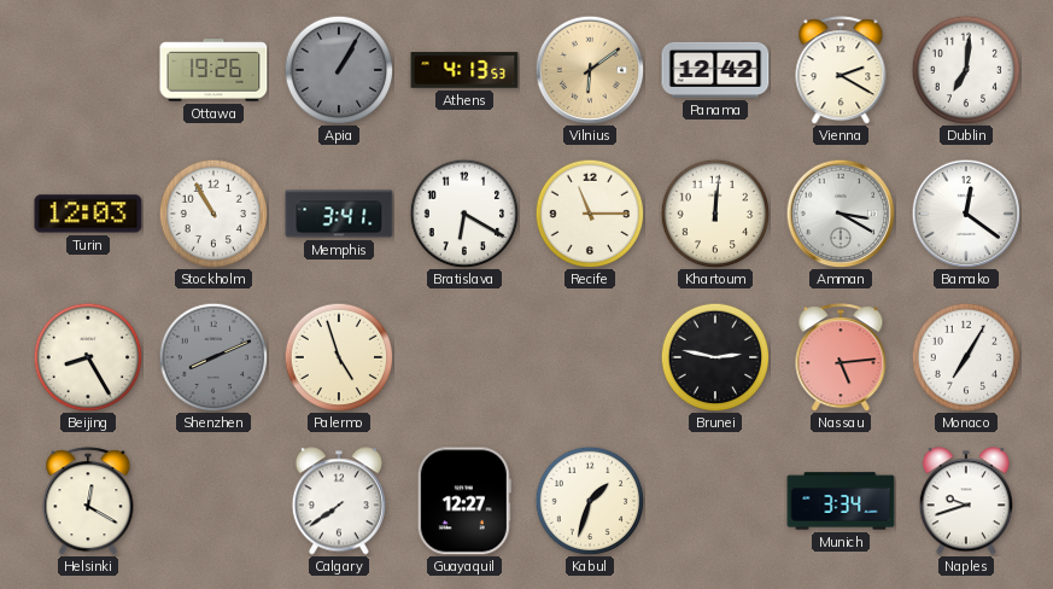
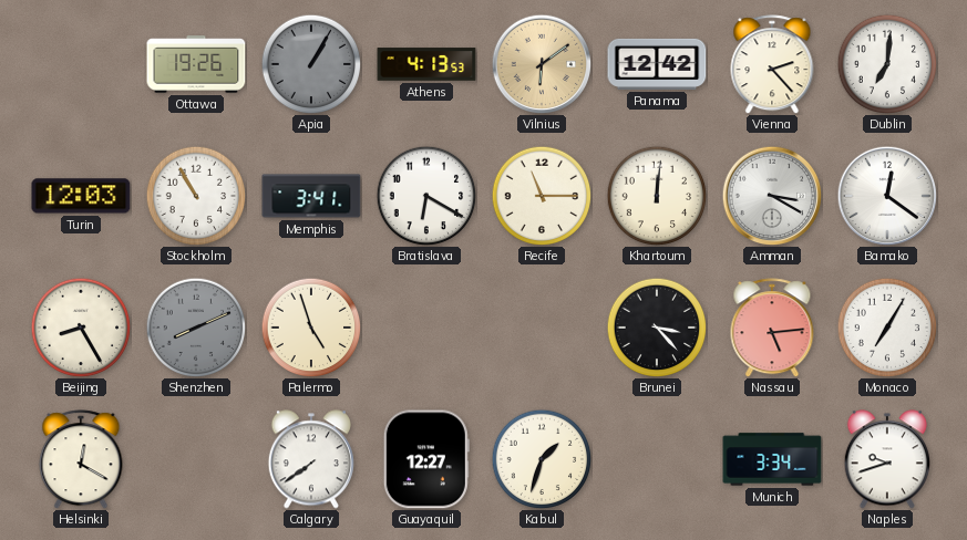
Vienna: 2:20 -> 2:23 (772, 64)
Brunei: 2:47 -> 3:23 (657, 328)
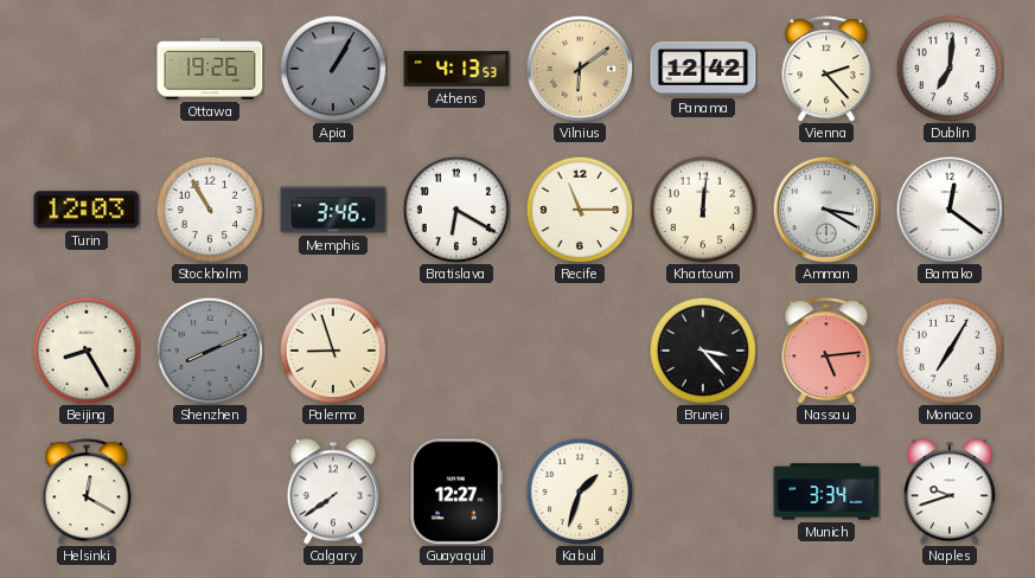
Memphis: 3:41 -> 3:46 (333, 210)
Palermo: 4:57 -> 8:57 (333, 351)
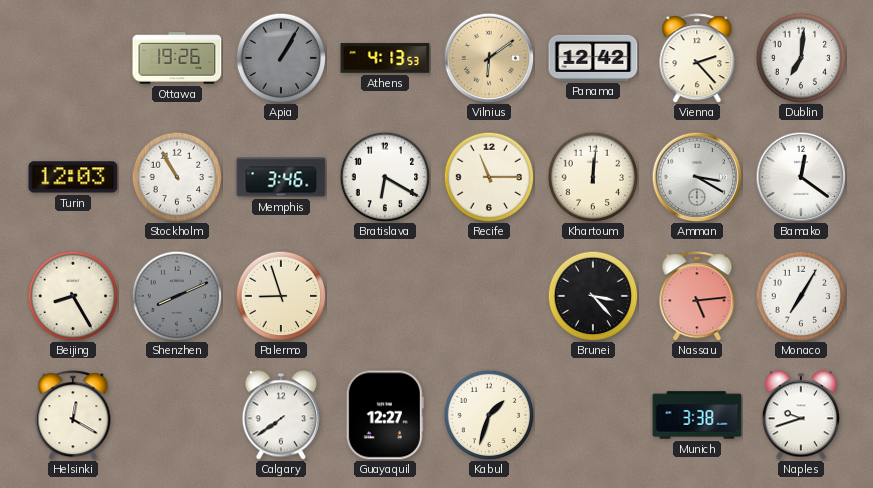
Munich: 3:34 -> 3:38 (697, 415)
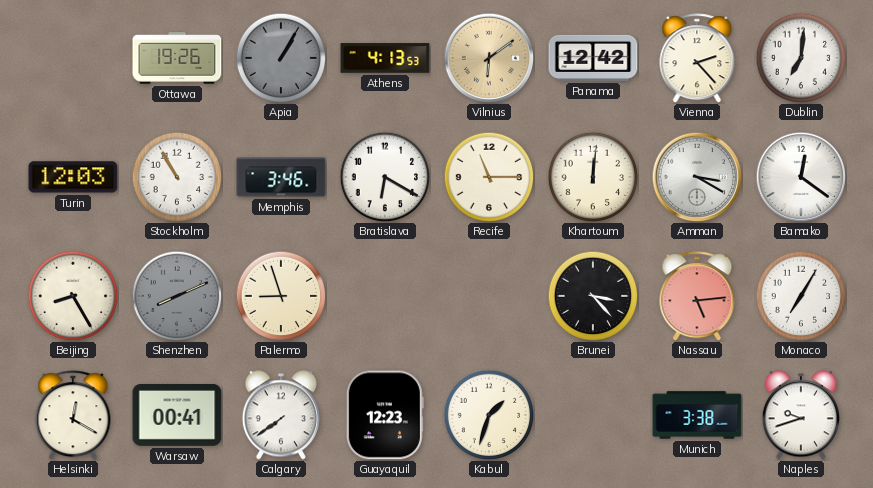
Warsaw: none -> 00:41 (177, 415)
Guayaquil: 12:27 -> 12:23 (385, 415)
